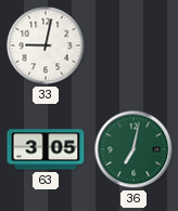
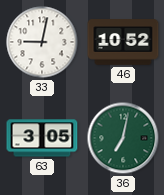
46: none -> 10:52 (123, 42)
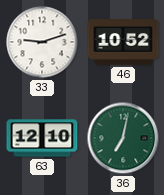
33: 9:02 -> 9:12 (42, 42)
63: 3:05 -> 12:10 (42, 138)
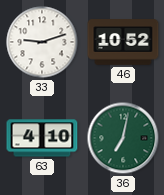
63: 12:10 -> 4:10 (42, 138)
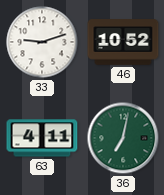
63: 4:10 -> 4:11 (42, 138)
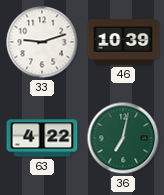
46: 10:52 -> 10:39 (123, 42)
63: 4:11 -> 4:22 (42, 138)
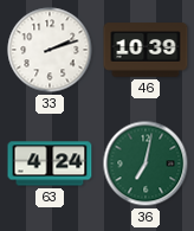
33: 9:12 -> 2:12 (50, 50)
63: 4:22 -> 4:24 (50, 163)
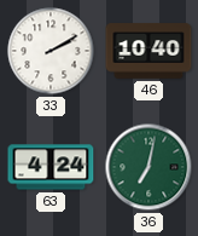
33: 2:12 -> 2:10 (51, 51)
46: 10:39 -> 10:40 (148, 51)
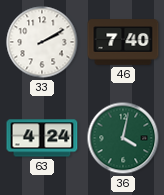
46: 10:40 -> 7:40 (123, 42)
36: 7:02 -> 4:02 (123, 138)
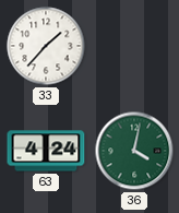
33: 2:10 -> 1:37 (46, 46)
46: 7:40 -> none (123, 42)
